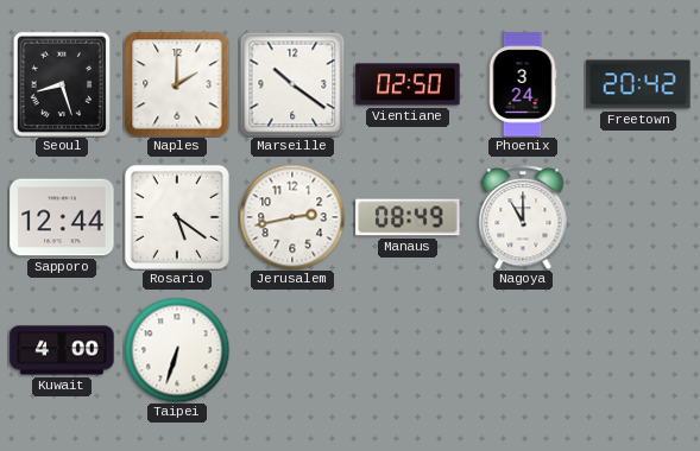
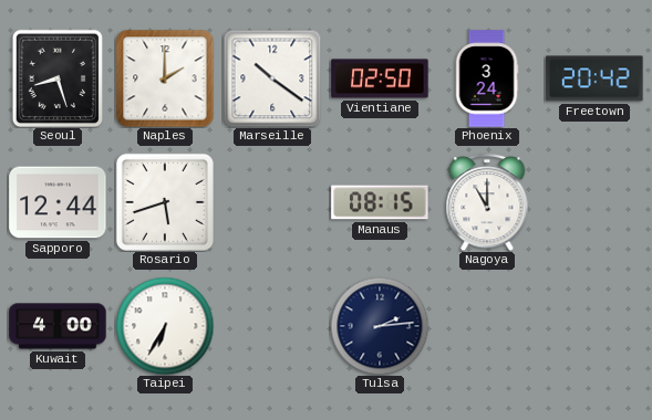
Rosario: 5:21 -> 5:42 (165, 202)
Jerusalem: 2:43 -> none (292, 217)
Manaus: 08:49 -> 08:15 (380, 202)
Taipei: 6:33 -> 6:35 (165, 326)
Tulsa: none -> 2:14 (380, 326)
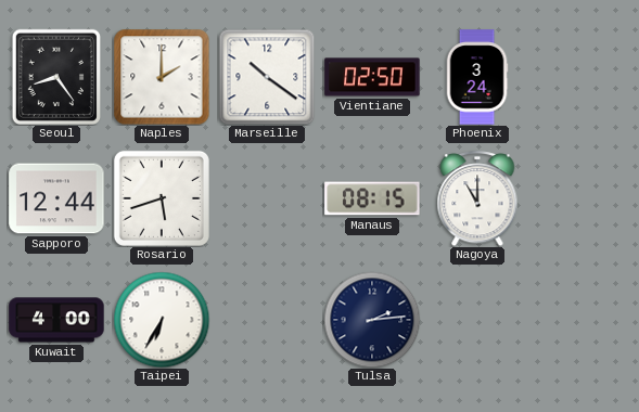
Seoul: 8:27 -> 8:24 (55, 76)
Freetown: 20:42 -> none (594, 78)
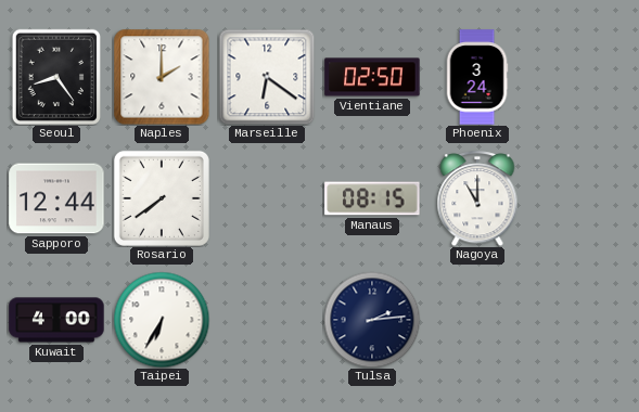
Marseille: 10:21 -> 6:21 (267, 77)
Rosario: 5:42 -> 7:39 (162, 198)
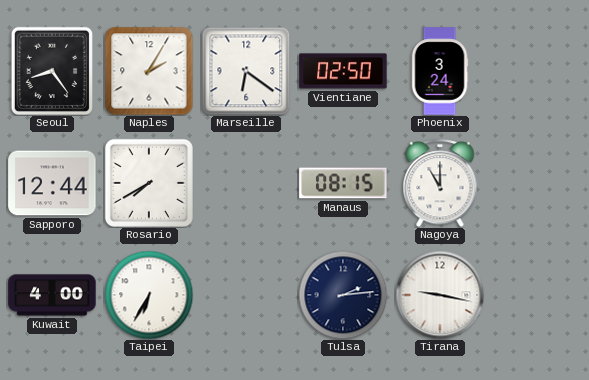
Naples: 2:00 -> 2:05 (149, 71)
Rosario: 7:39 -> 7:40 (149, 183)
Tirana: none -> 9:17 (440, 295)
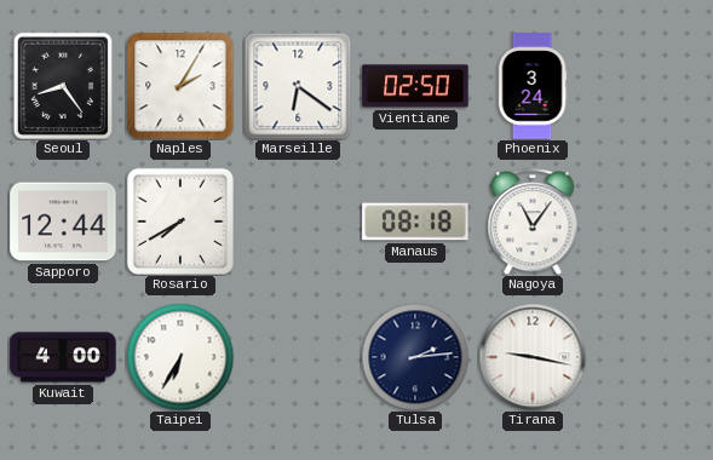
Manaus: 08:15 -> 08:18 (415, 222)
Nagoya: 11:00 -> 11:06 (533, 222)
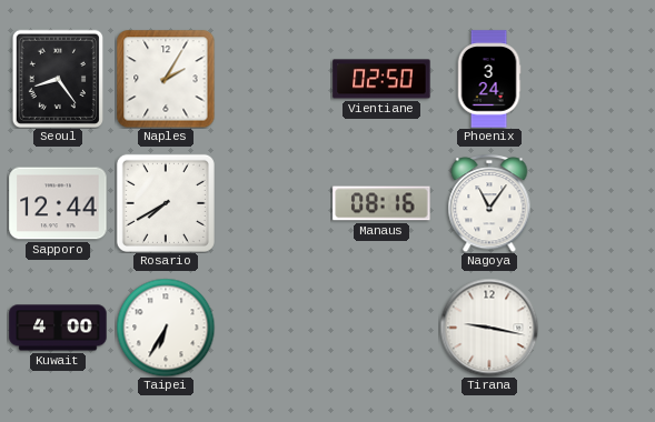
Marseille: 6:21 -> none (298, 86)
Manaus: 08:18 -> 08:16 (381, 203)
Tulsa: 2:14 -> none (415, 357)
